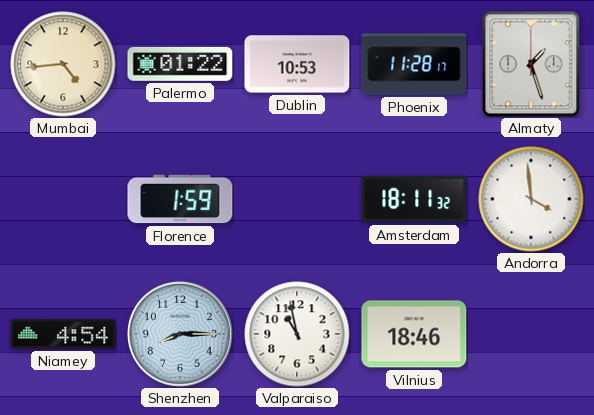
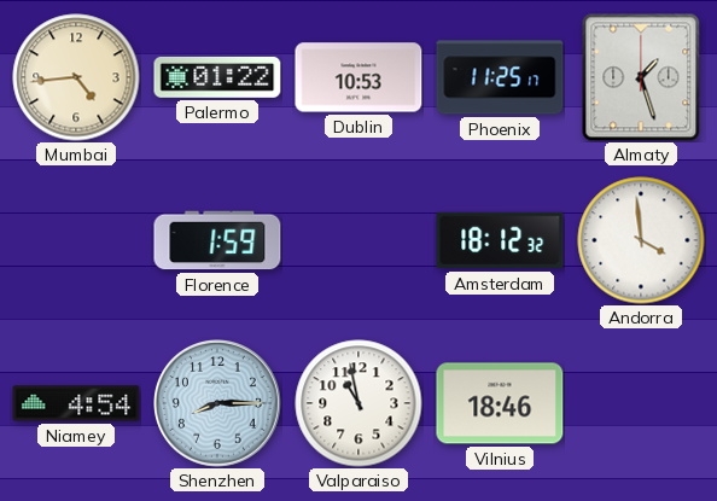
Phoenix: 11:28 -> 11:25 (500, 77)
Amsterdam: 18:11 -> 18:12 (500, 240)
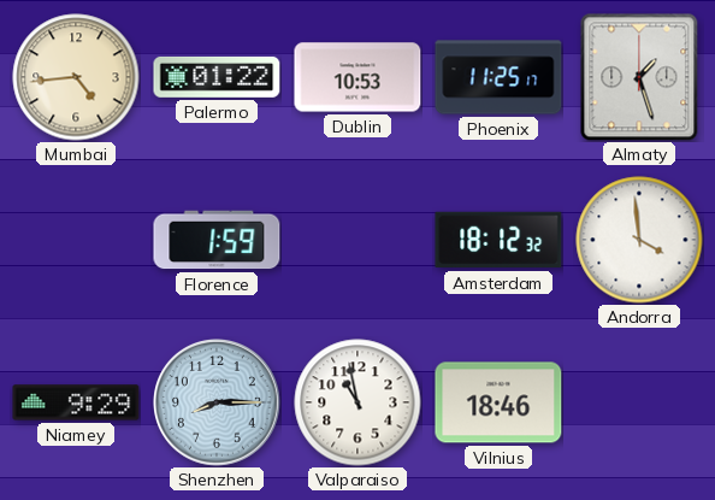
Niamey: 4:54 -> 9:29 (76, 402)
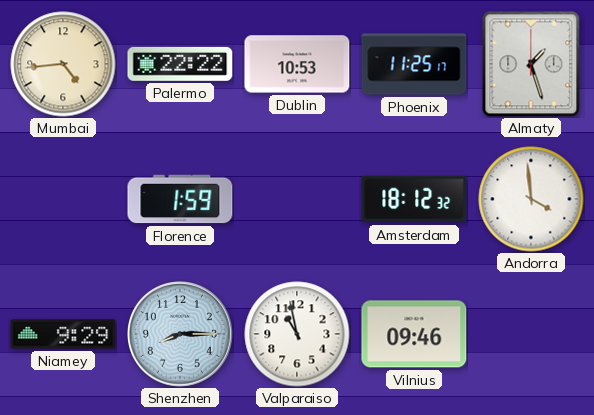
Palermo: 01:22 -> 22:22 (180, 64)
Vilnius: 18:46 -> 09:46 (414, 334)
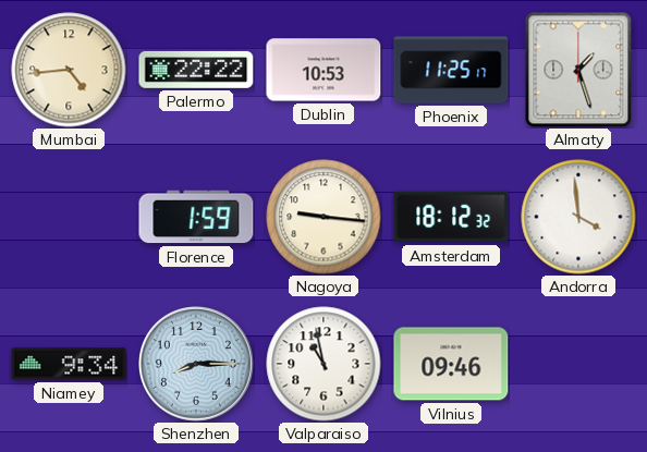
Nagoya: none -> 9:16 (323, 217)
Niamey: 9:29 -> 9:34 (69, 364)
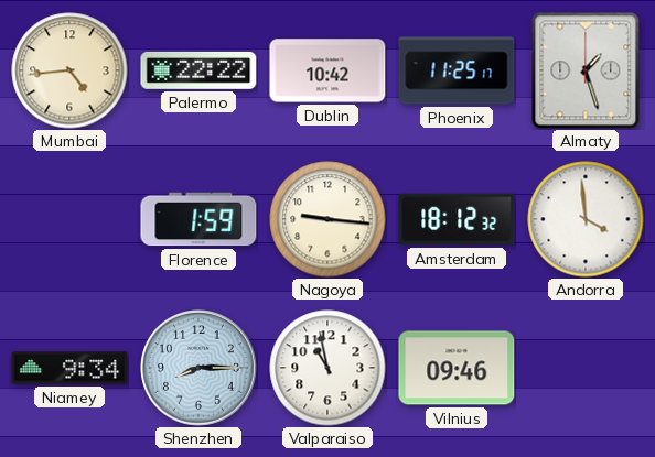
Dublin: 10:53 -> 10:42 (327, 70)
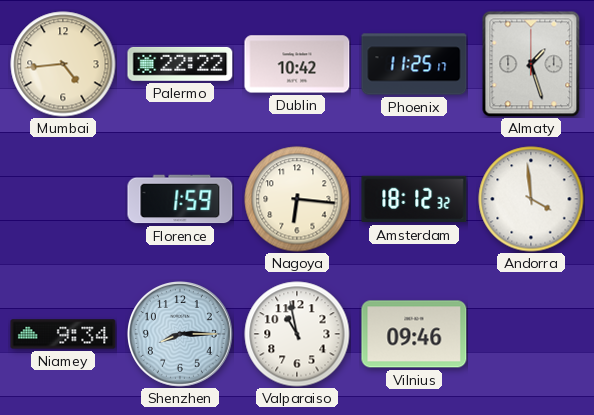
Nagoya: 9:16 -> 6:16 (297, 199)
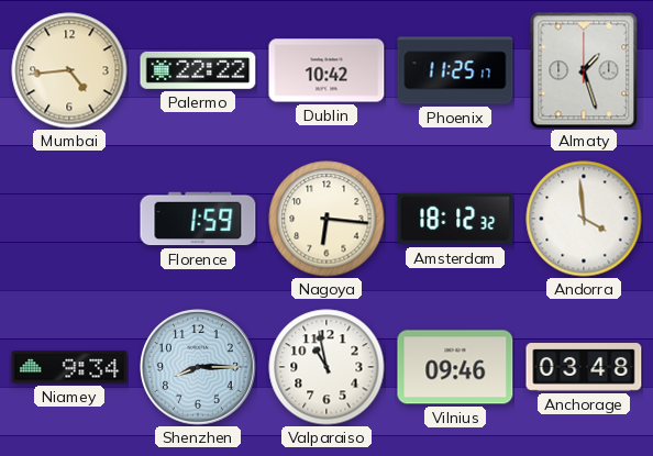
Anchorage: none -> 03:48 (584, 367)
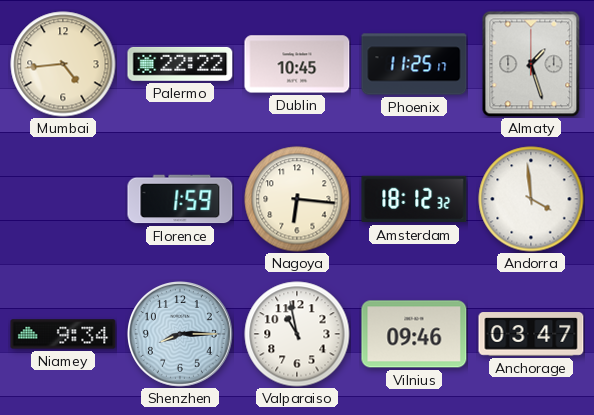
Dublin: 10:42 -> 10:45 (297, 64)
Anchorage: 03:48 -> 03:47 (531, 334)
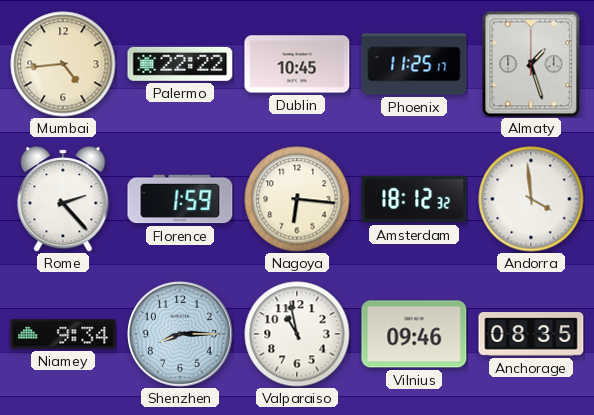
Rome: none -> 2:23 (63, 199)
Anchorage: 03:47 -> 08:35 (531, 334)
